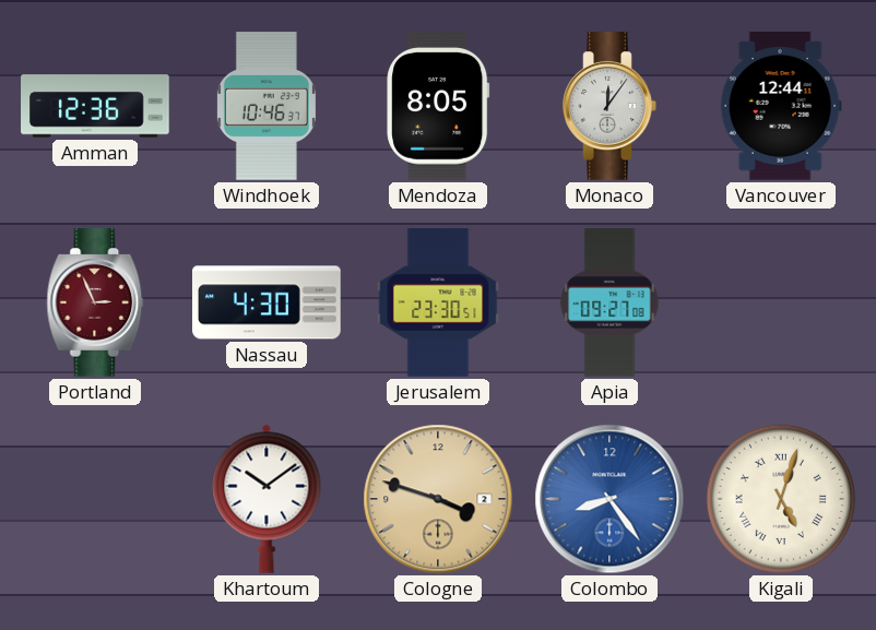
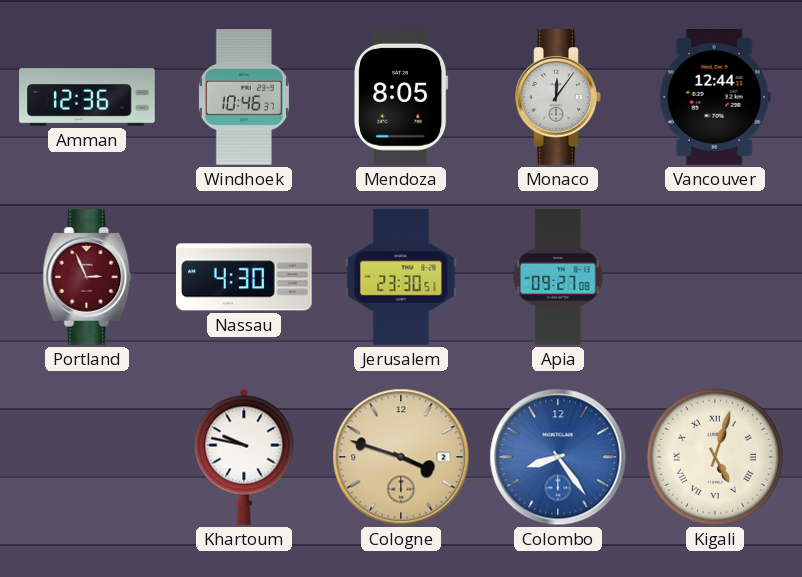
Khartoum: 10:09 -> 9:47 (244, 457)
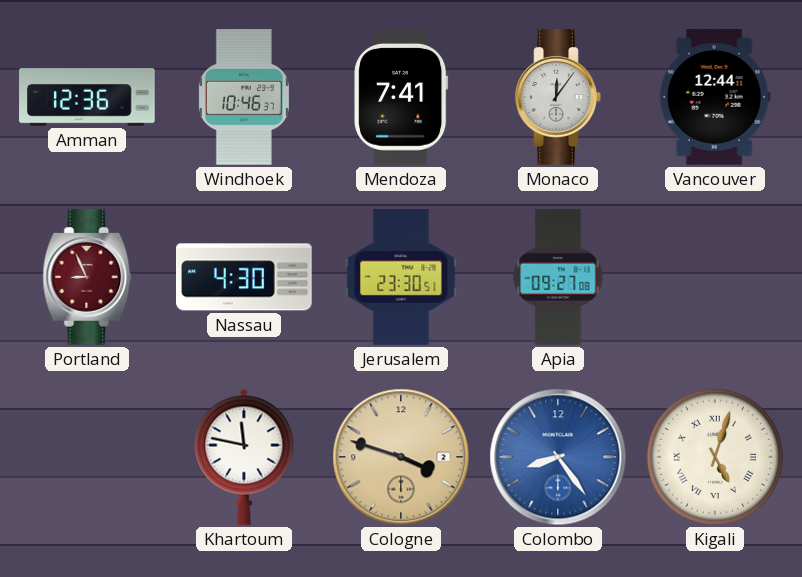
Mendoza: 8:05 -> 7:41 (401, 98)
Portland: 2:56 -> 8:56 (87, 277)
Khartoum: 9:47 -> 11:47 (244, 457)
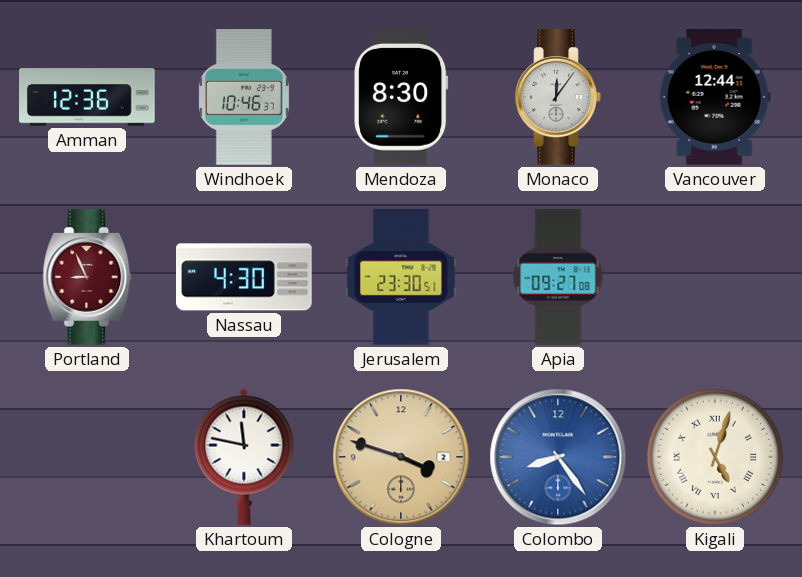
Mendoza: 7:41 -> 8:30 (401, 98)
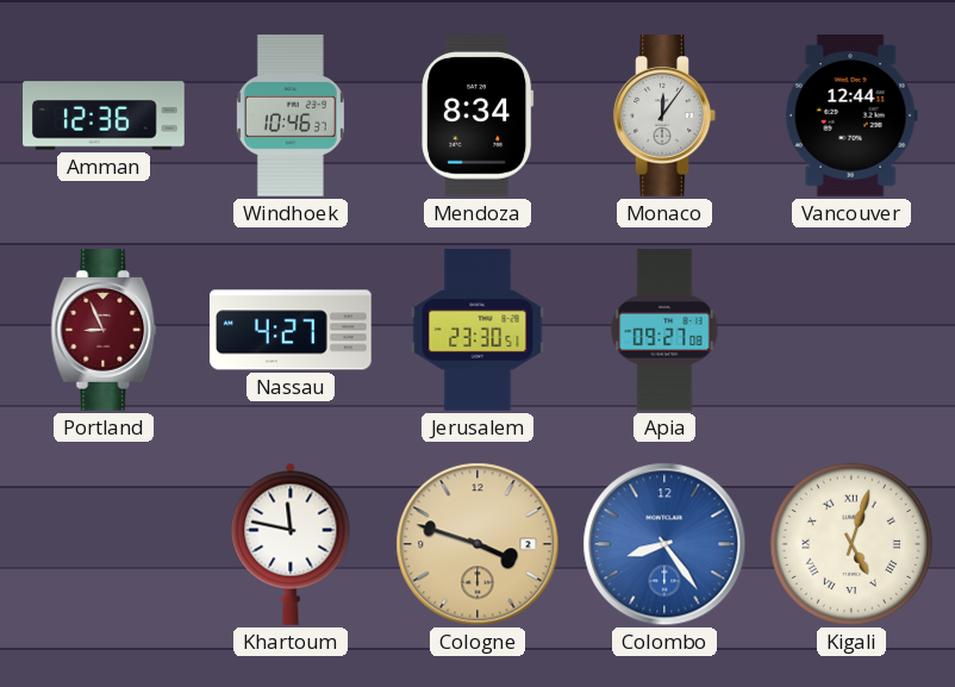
Mendoza: 8:30 -> 8:34 (477, 117)
Nassau: 4:30 -> 4:27 (292, 330)
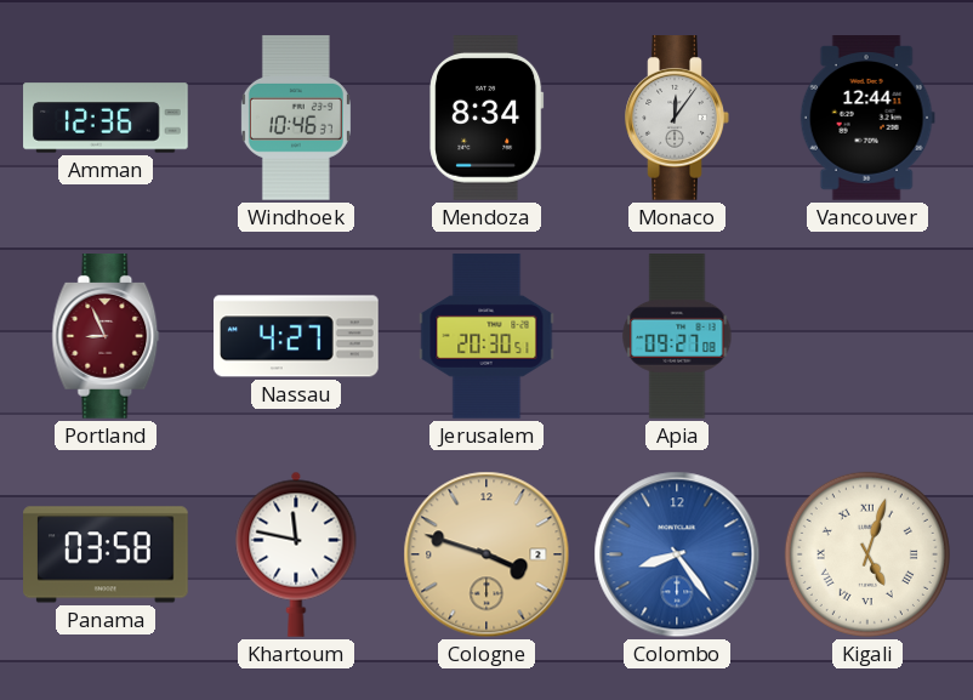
Jerusalem: 23:30 -> 20:30 (486, 336)
Panama: none -> 03:58 (106, 554)
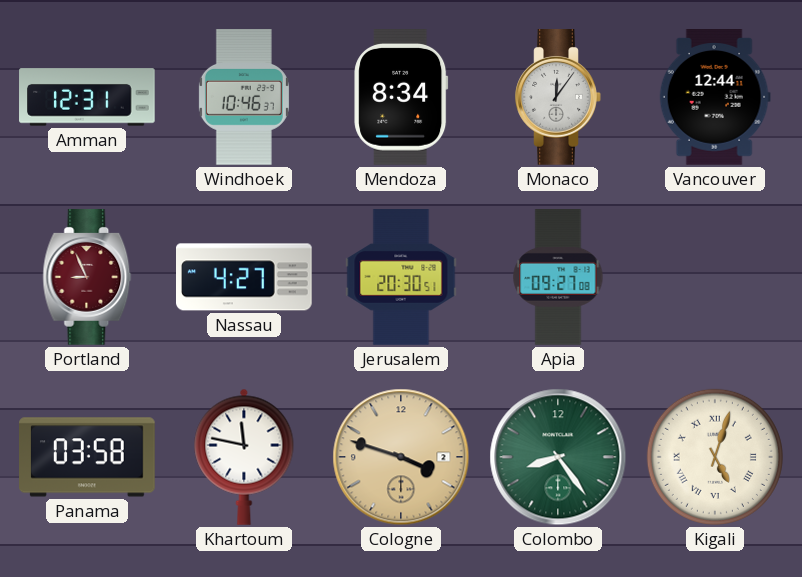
Amman: 12:36 -> 12:31 (87, 97)
Colombo dial: blue -> green (558, 457)
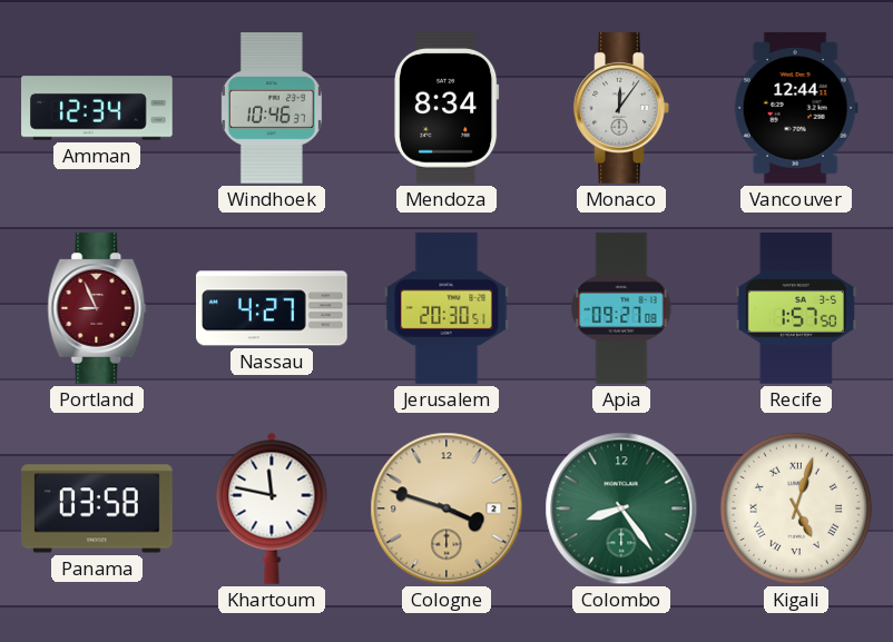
Amman: 12:31 -> 12:34 (97, 108)
Recife: none -> 1:57 (795, 308)
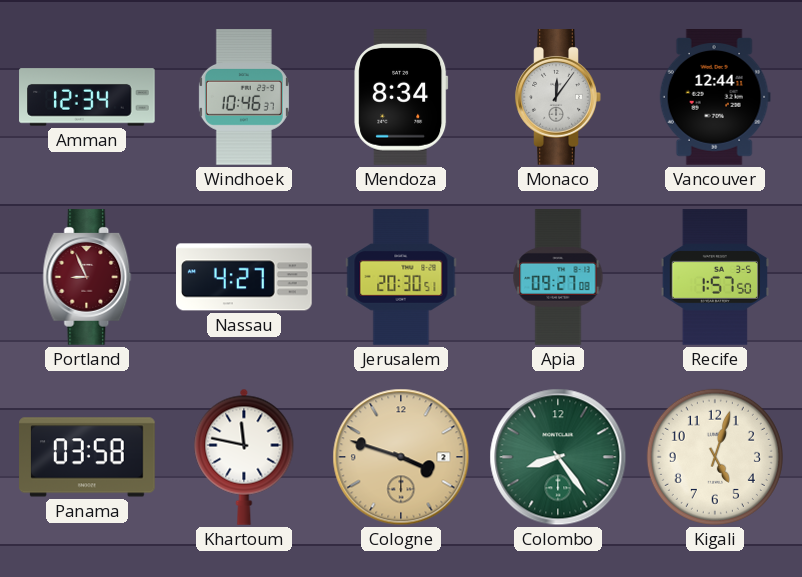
Kigali numerals: Roman -> Arabic (715, 457)
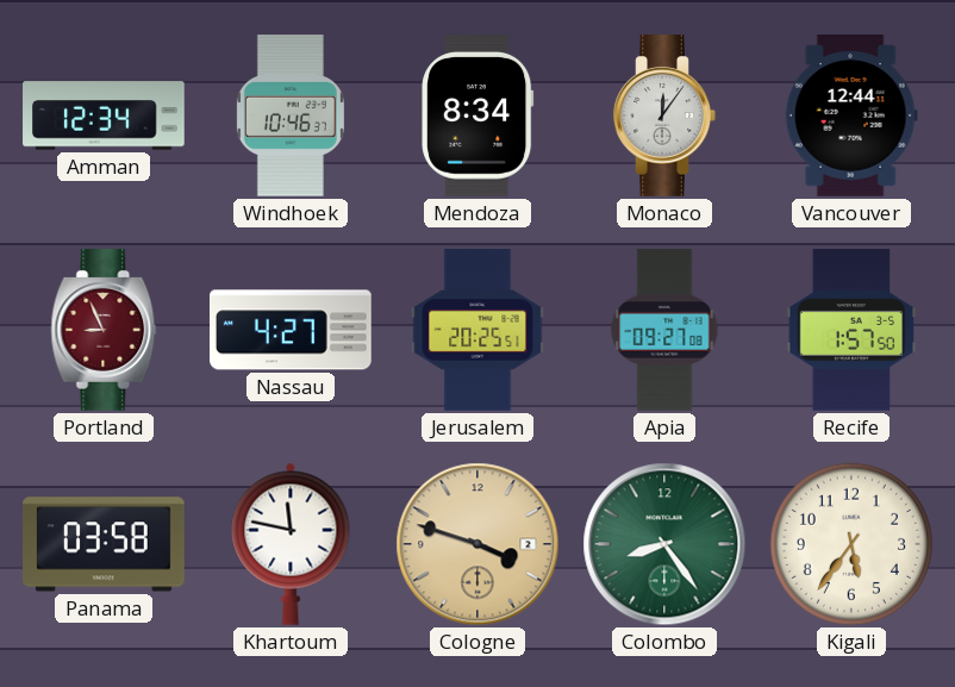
Jerusalem: 20:30 -> 20:25 (477, 330)
Kigali: 5:03 -> 5:36 (851, 544)
